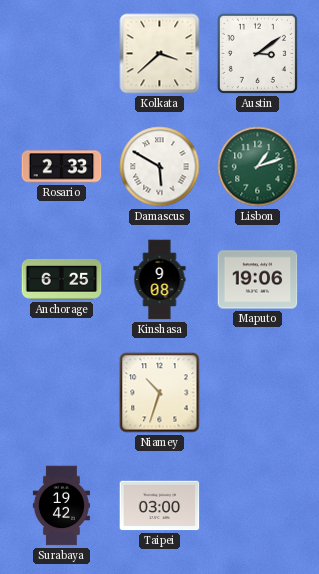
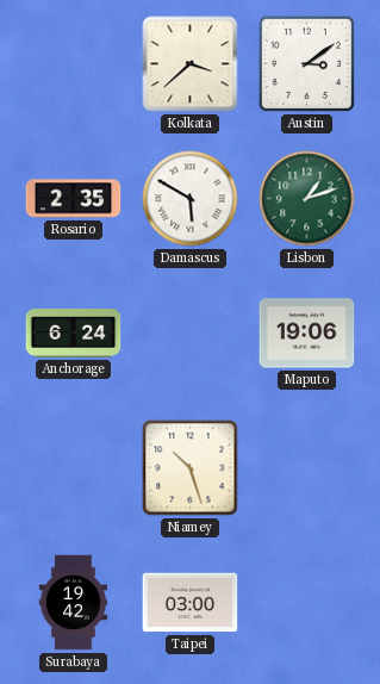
Rosario: 2:33 -> 2:35 (74, 199)
Anchorage: 6:25 -> 6:24 (74, 332)
Kinshasa: 9:08 -> none (160, 280)
Niamey: 10:33 -> 10:27 (191, 468)
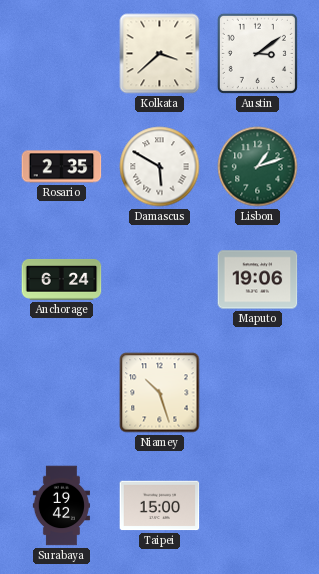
Taipei: 03:00 -> 15:00 (160, 506)
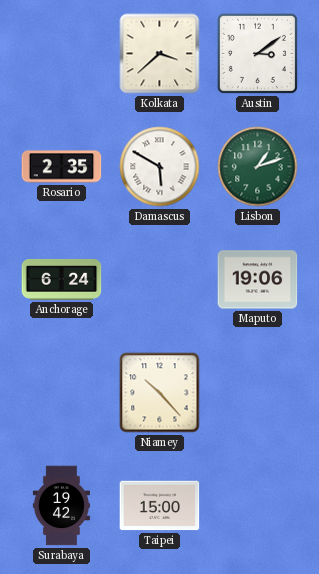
Niamey: 10:27 -> 10:23 (160, 393)
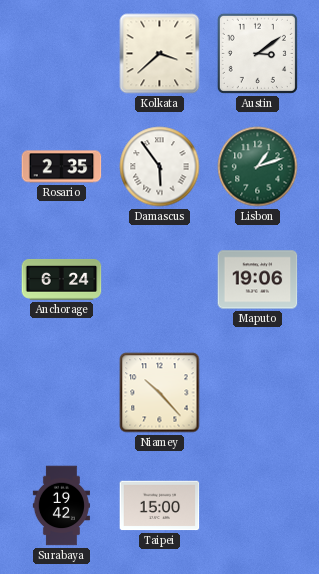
Damascus: 5:50 -> 5:54 (160, 167)
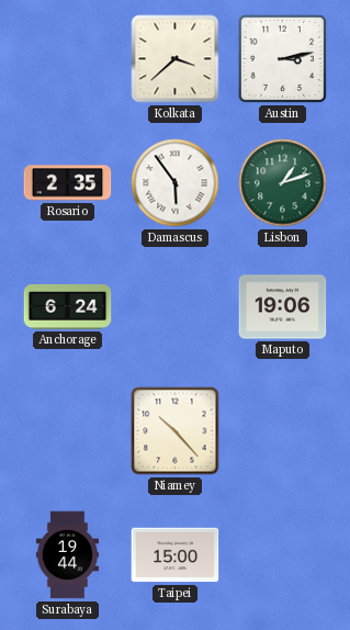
Austin: 3:09 -> 3:13 (282, 58)
Surabaya: 19:42 -> 19:44 (67, 555)
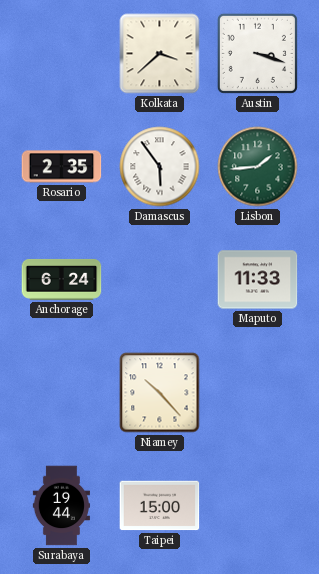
Austin: 3:13 -> 3:18 (257, 53)
Lisbon: 1:12 -> 1:44 (258, 167)
Maputo: 19:06 -> 11:33 (258, 280)
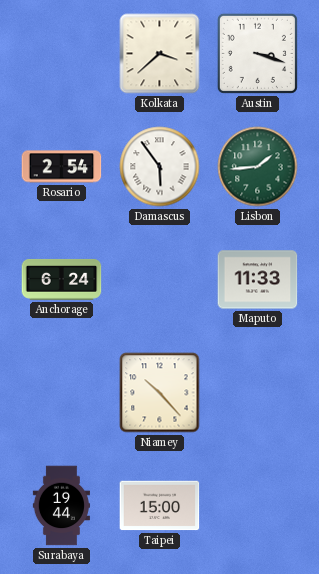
Rosario: 2:35 -> 2:54 (62, 167)
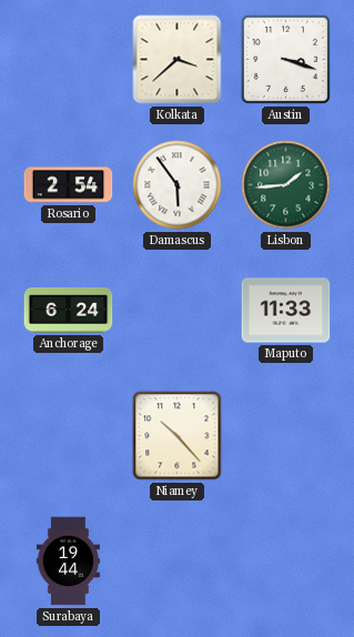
Taipei: 15:00 -> none (160, 506)
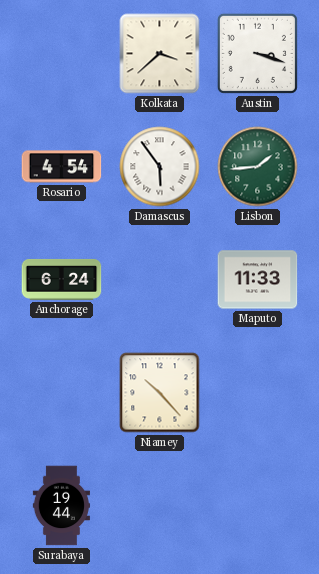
Rosario: 2:54 -> 4:54 (62, 167)
